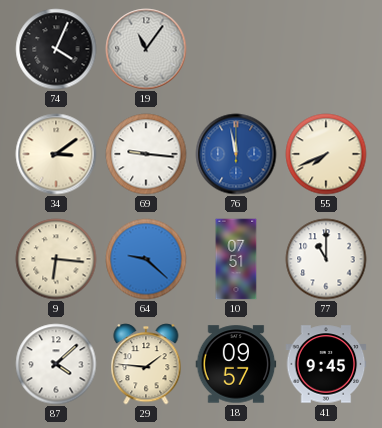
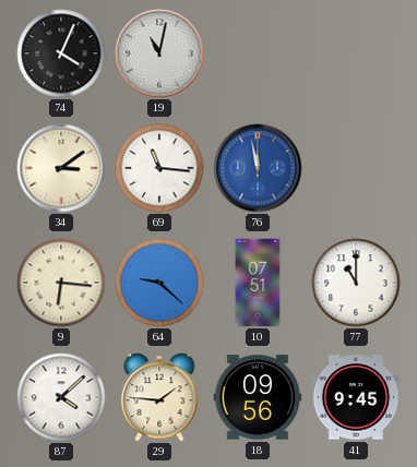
19: 11:06 -> 11:02 (159, 53)
69: 9:16 -> 11:16 (159, 168)
55: 7:41 -> none (326, 154)
18: 09:57 -> 09:56 (258, 397)
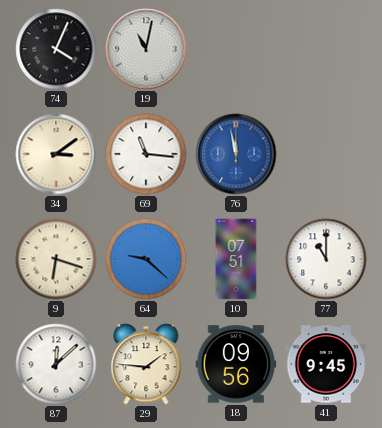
9: 6:16 -> 6:18 (56, 259)
87: 4:08 -> 12:08 (56, 364)
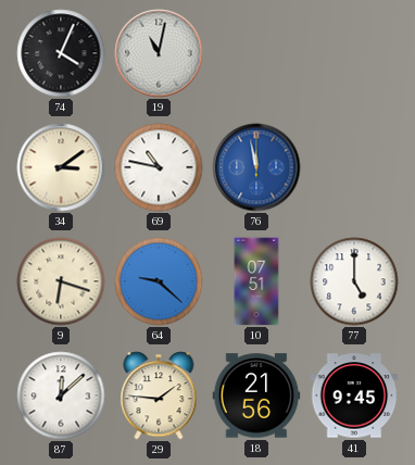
69: 11:16 -> 10:47 (159, 167)
77: 11:00 -> 5:00 (354, 281)
18: 09:56 -> 21:56 (256, 395)
